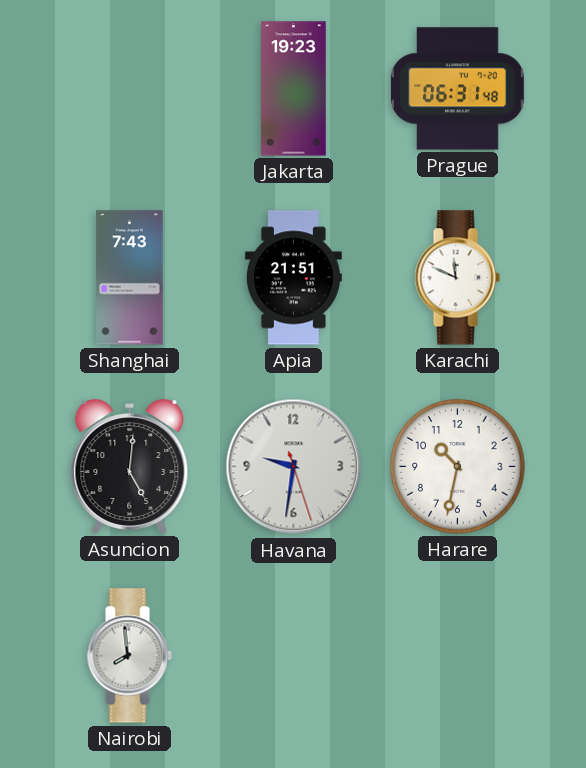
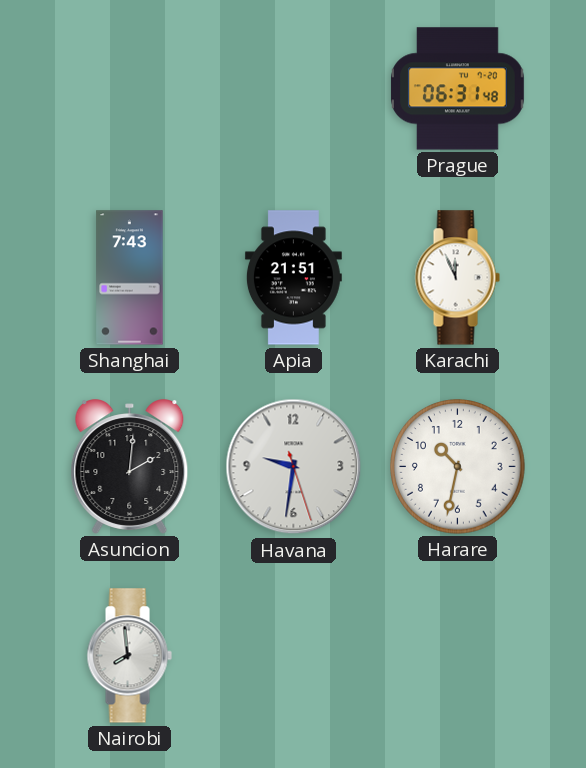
Jakarta: 19:23 -> none (294, 89)
Karachi: 11:49 -> 11:56 (457, 278)
Asuncion: 5:01 -> 2:01 (130, 467)
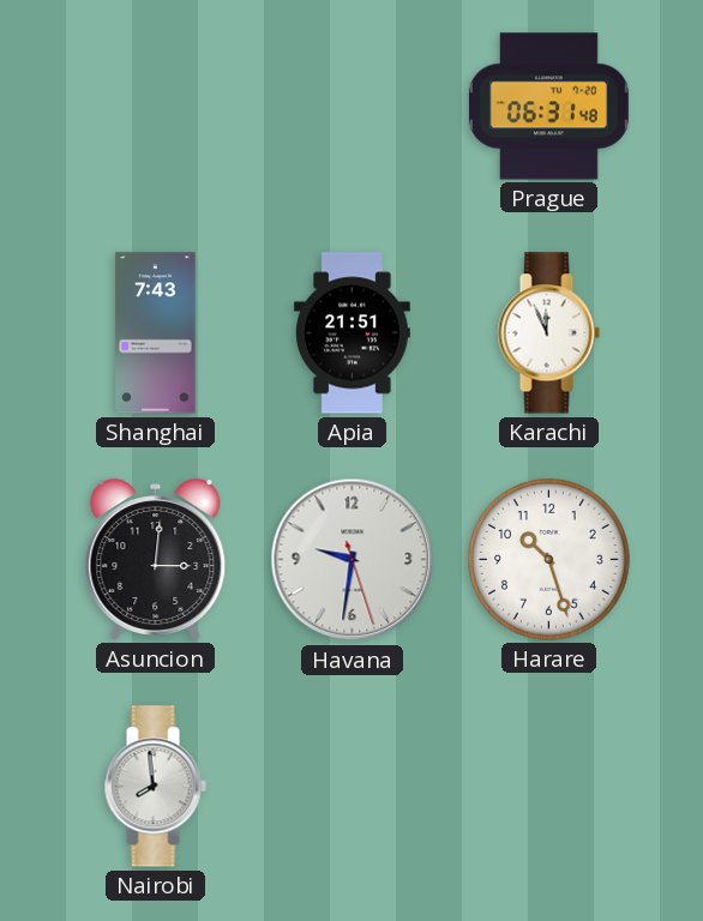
Asuncion: 2:01 -> 3:01 (156, 560)
Harare: 10:32 -> 10:27 (549, 560)
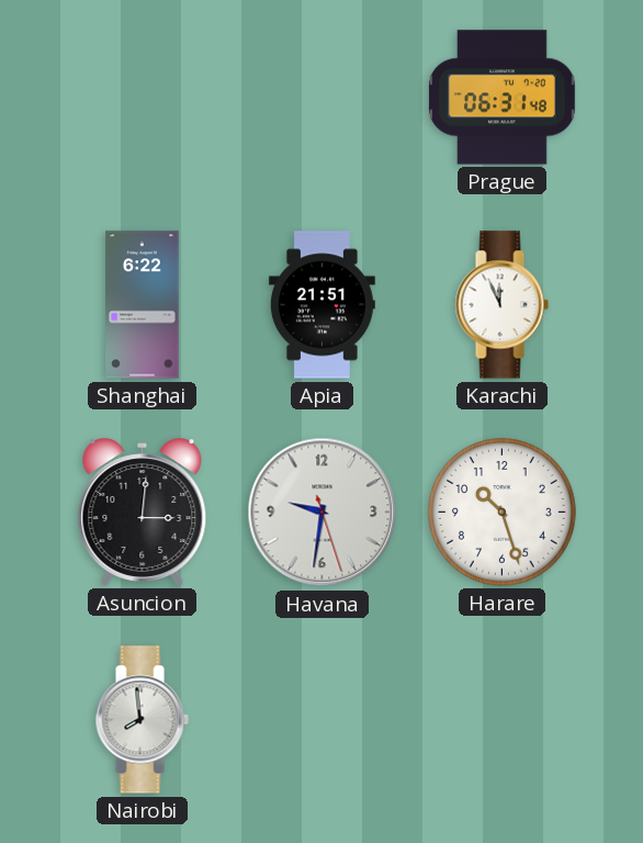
Shanghai: 7:43 -> 6:22 (143, 305)
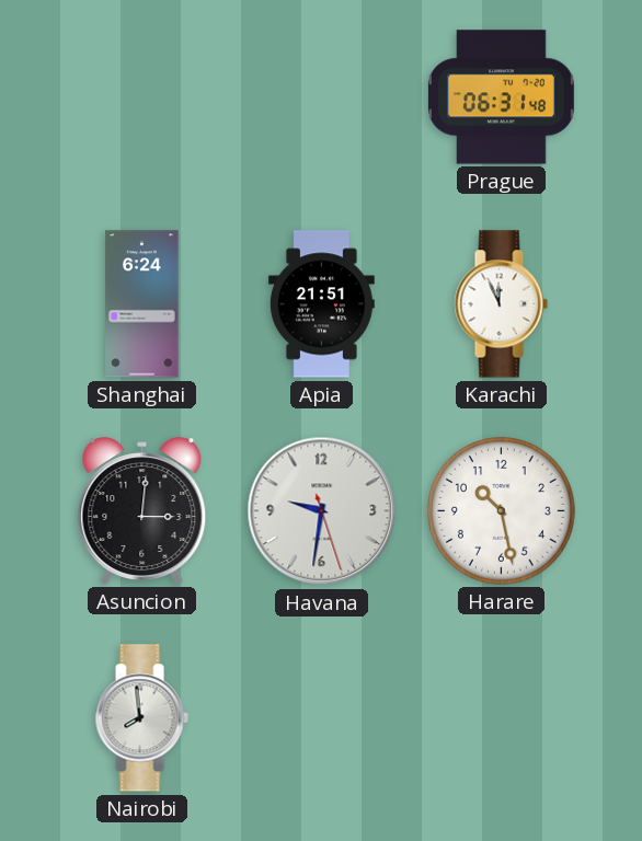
Shanghai: 6:22 -> 6:24 (142, 304)
Harare: 10:27 -> 10:28 (502, 511)
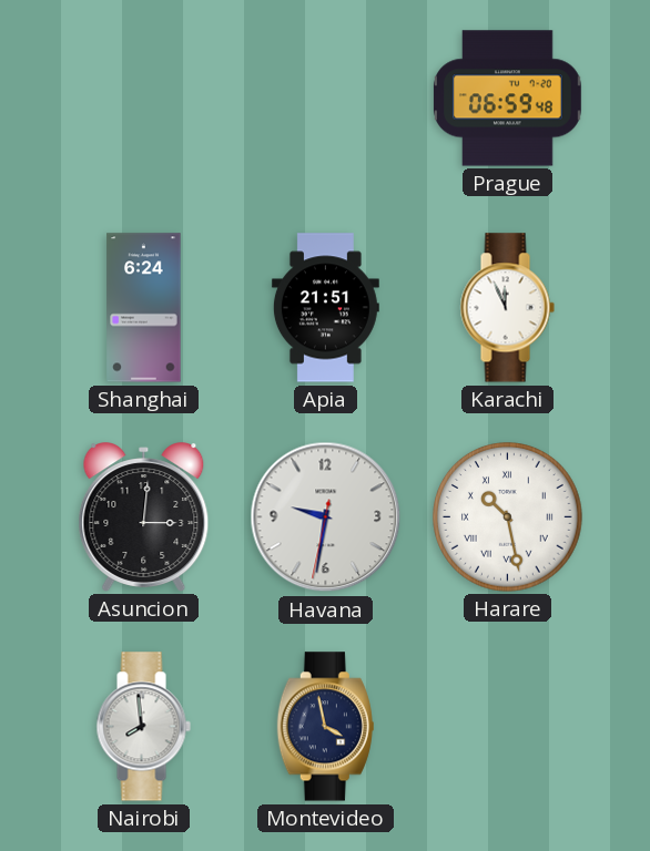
Prague: 06:31 -> 06:59 (508, 99)
Havana: 9:31:27 -> 9:31:32 (326, 517)
Harare numerals: Arabic -> Roman (508, 517)
Montevideo: none -> 3:58 (325, 727)
